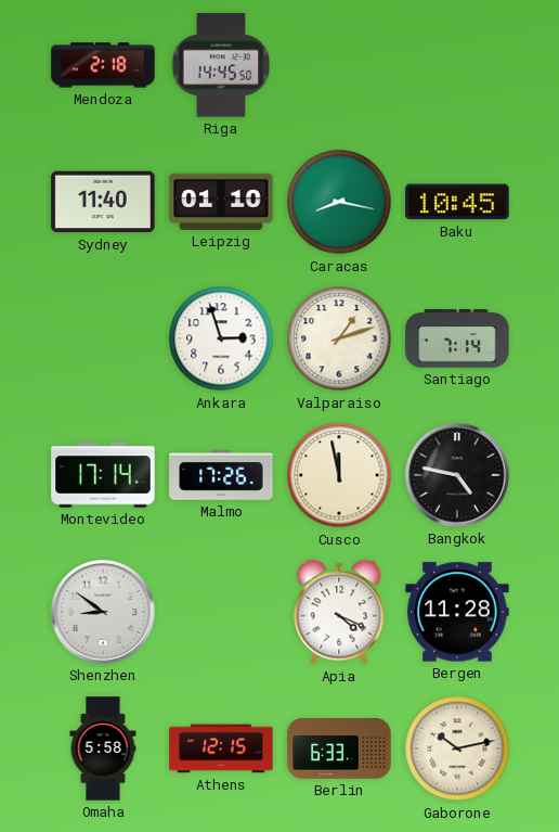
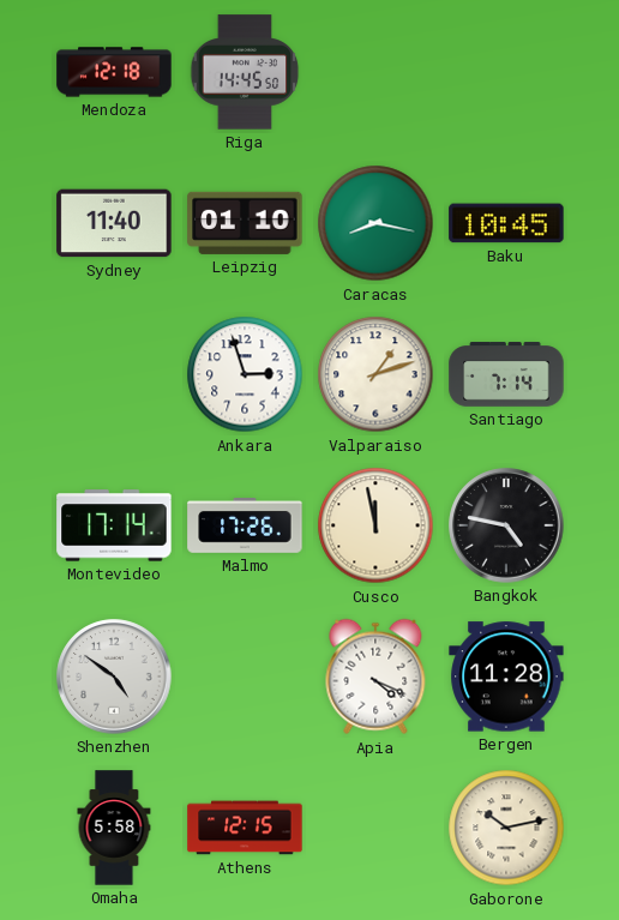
Mendoza: 2:18 -> 12:18 (114, 72)
Shenzhen: 8:51 -> 4:51 (114, 677)
Berlin: 6:33 -> none (339, 750)
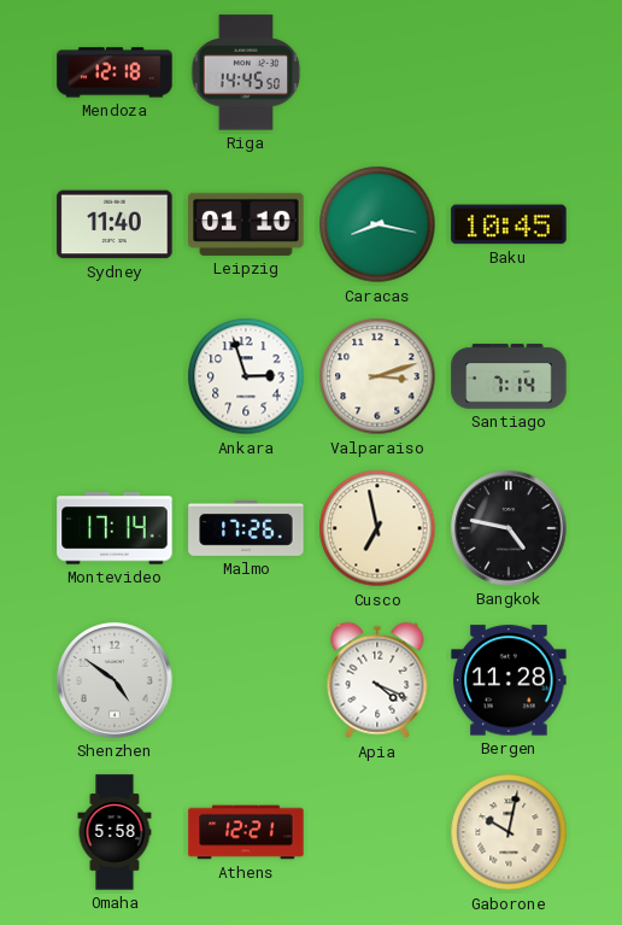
Valparaiso: 1:12 -> 3:12 (377, 376)
Cusco: 11:58 -> 6:58 (377, 528)
Athens: 12:15 -> 12:21 (246, 832)
Gaborone: 10:13 -> 10:02 (509, 832)
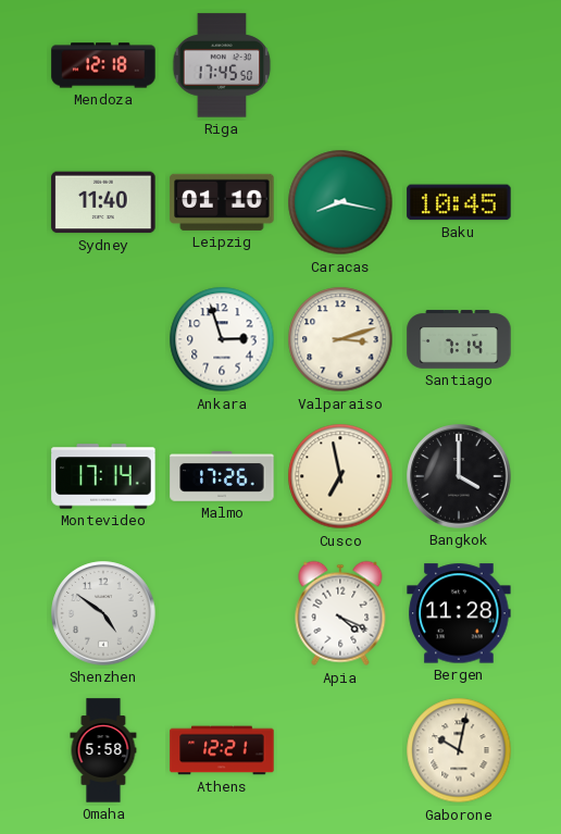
Riga: 14:45 -> 17:45 (222, 65)
Bangkok: 4:47 -> 4:00 (459, 476)
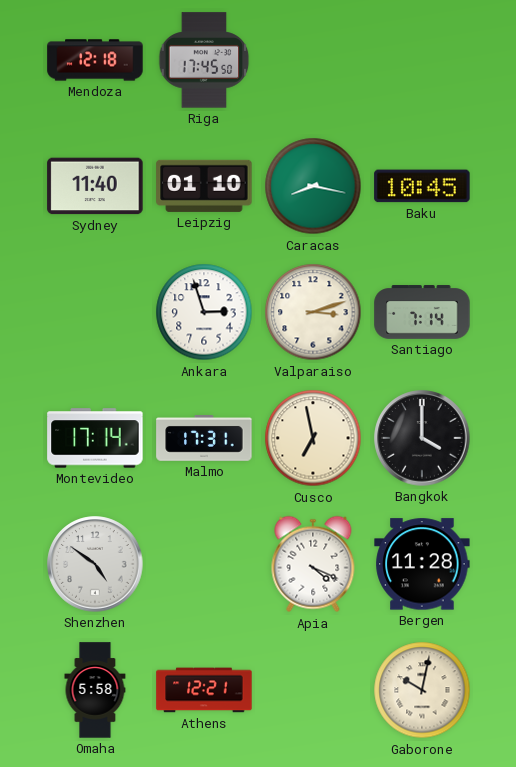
Malmo: 17:26 -> 17:31 (204, 439)
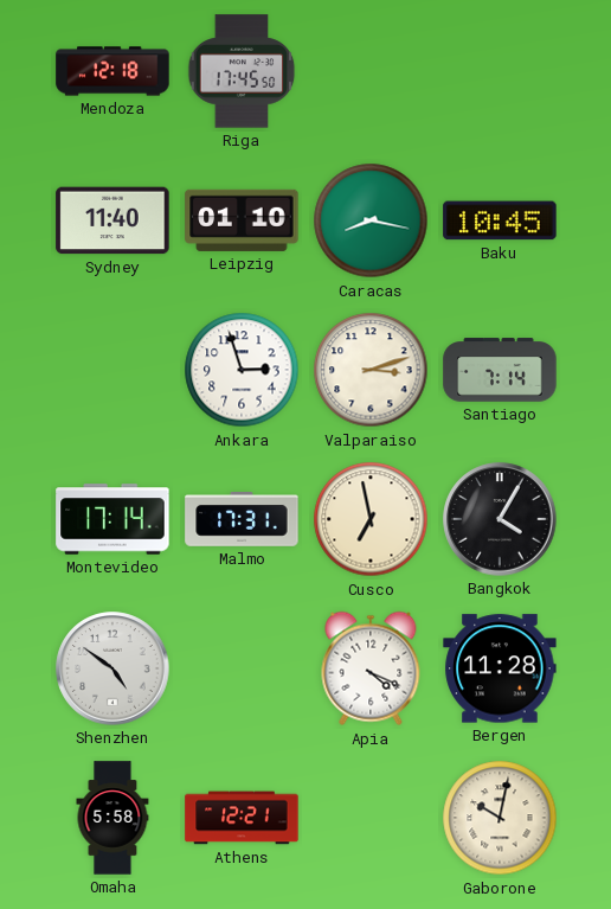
Bangkok: 4:00 -> 4:05 (500, 519)
